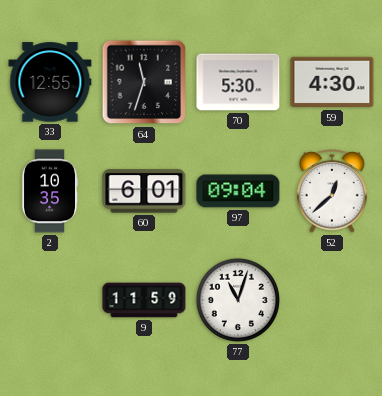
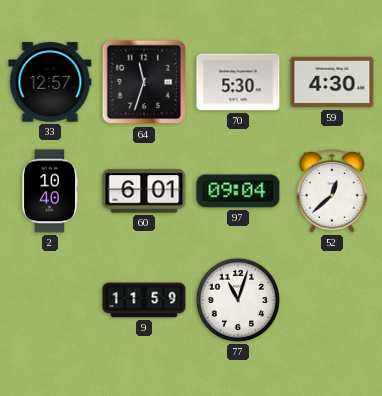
33: 12:55 -> 12:57 (50, 82)
2: 10:35 -> 10:40 (50, 191)
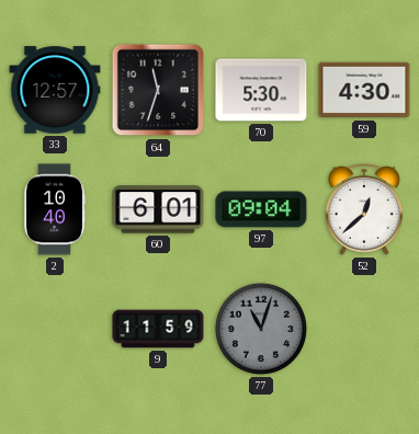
77 dial: white -> grey (261, 329)
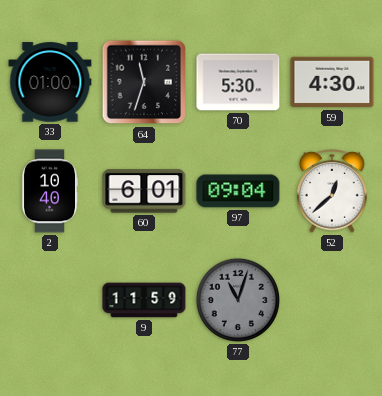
33: 12:57 -> 01:00 (50, 82)
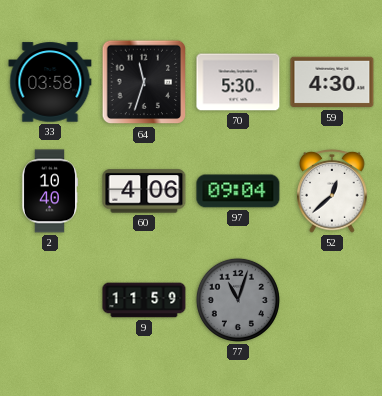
33: 01:00 -> 03:58 (50, 82)
60: 6:01 -> 4:06 (144, 191)
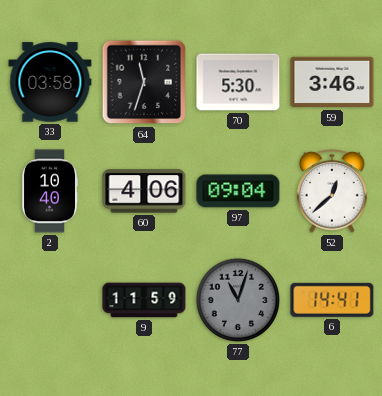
59: 4:30 -> 3:46 (332, 82)
6: none -> 14:41 (332, 300)
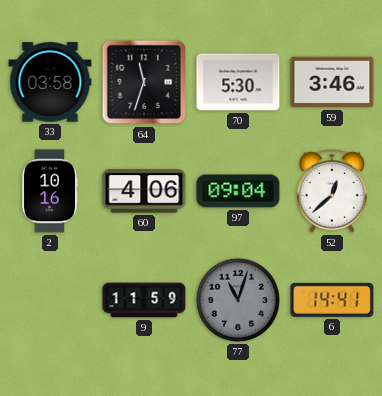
2: 10:40 -> 10:16 (50, 191)
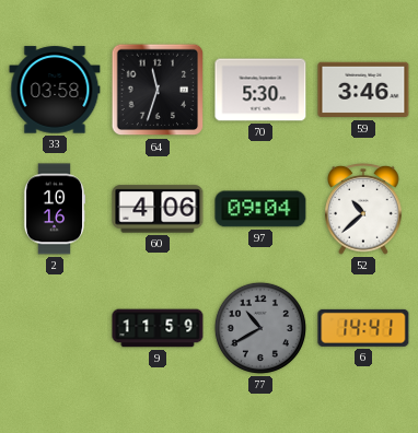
52: 12:38 -> 10:38 (363, 209)
77: 11:03 -> 10:40 (260, 328)
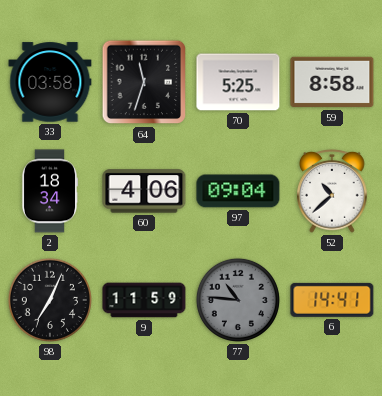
70: 5:30 -> 5:25 (238, 82)
59: 3:46 -> 8:58 (332, 82)
2: 10:16 -> 18:34 (50, 191)
98: none -> 7:04 (50, 300)
77: 10:40 -> 10:46 (238, 300)
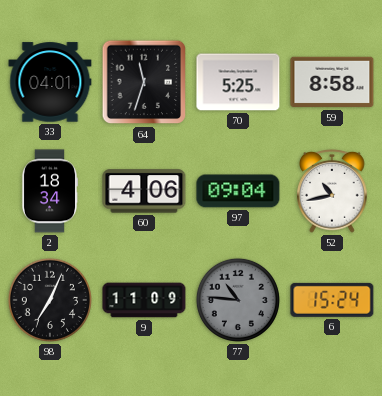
33: 03:58 -> 04:01 (50, 82)
52: 10:38 -> 10:43 (332, 191)
9: 11:59 -> 11:09 (144, 300)
6: 14:41 -> 15:24 (332, 300)
